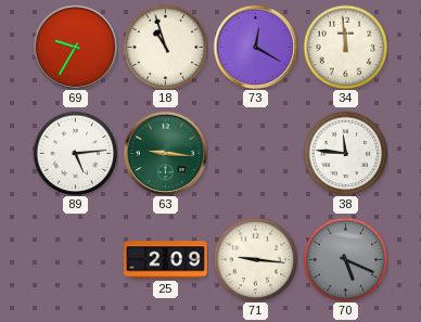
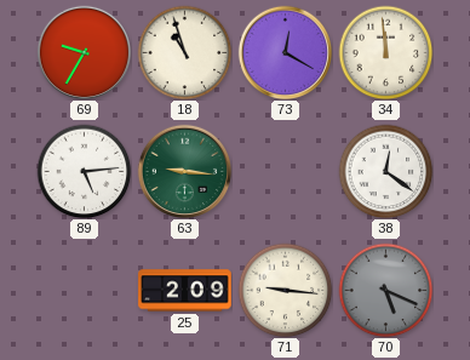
38: 11:46 -> 12:21 (385, 171)
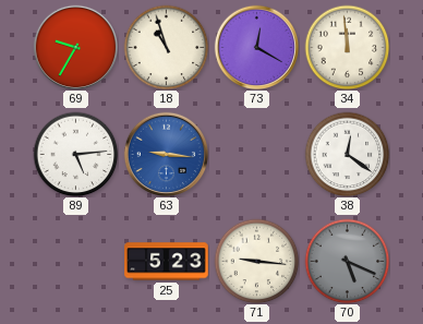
63 dial: green -> blue (166, 154)
25: 2:09 -> 5:23 (167, 262)
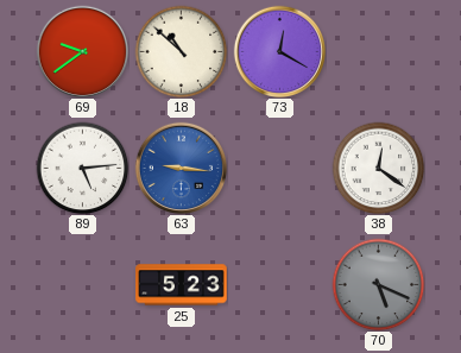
69: 9:35 -> 9:39 (82, 51)
18: 10:57 -> 10:52 (181, 51)
34: 11:59 -> none (347, 47)
71: 9:16 -> none (256, 261)
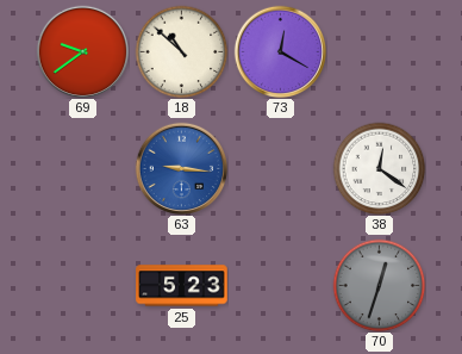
89: 5:14 -> none (82, 168)
70: 5:19 -> 12:33 (379, 285)
